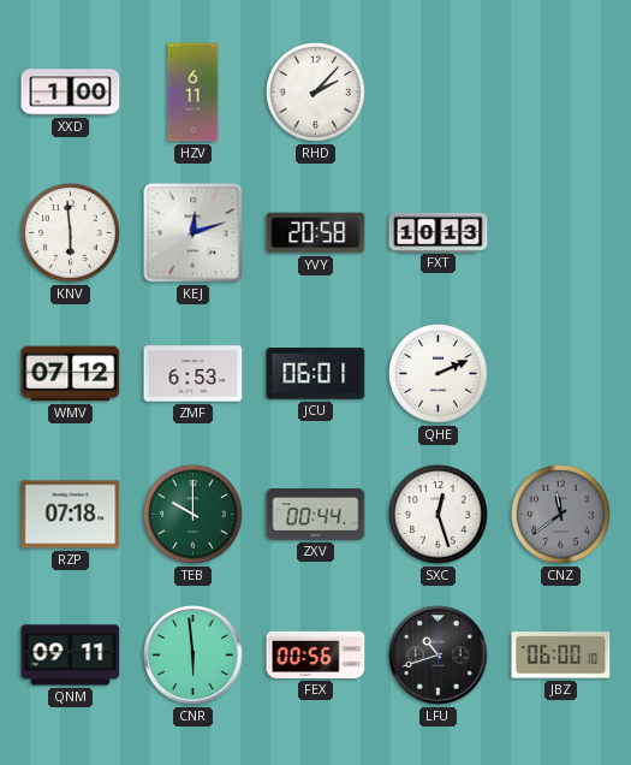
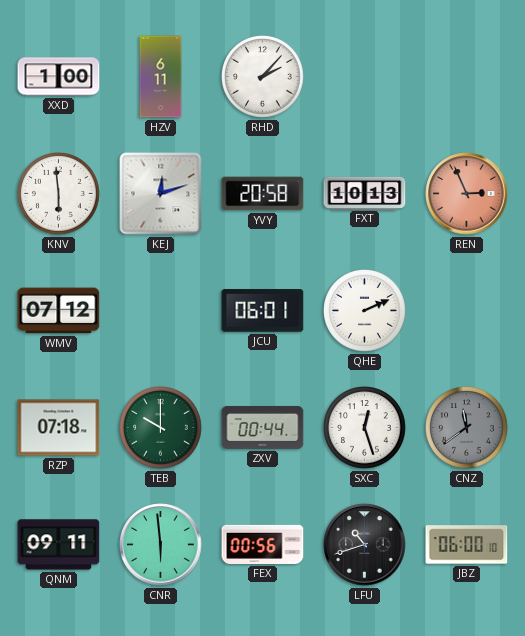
REN: none -> 2:56 (467, 194)
ZMF: 6:53 -> none (194, 374)
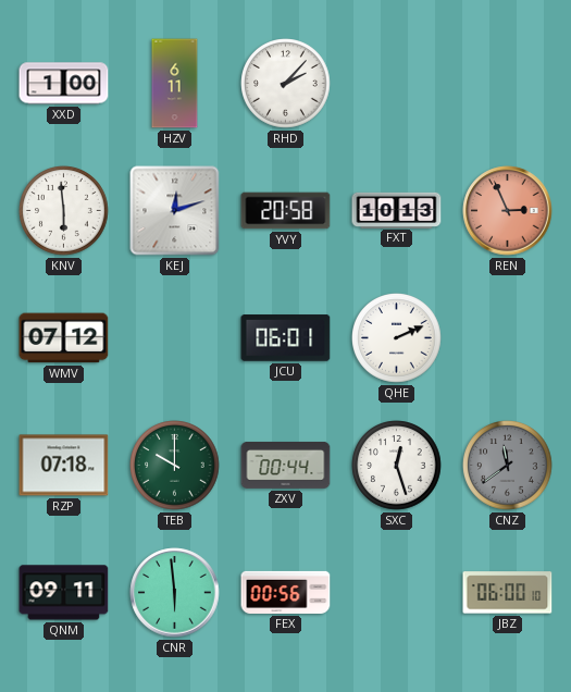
LFU: 10:42 -> none (365, 545)
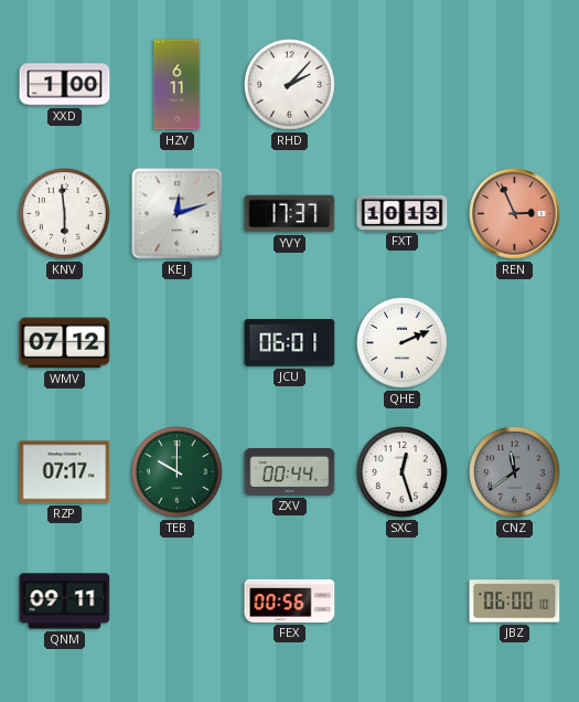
YVY: 20:58 -> 17:37 (290, 214)
RZP: 07:18 -> 07:17 (65, 472)
CNR: 5:59 -> none (175, 593)
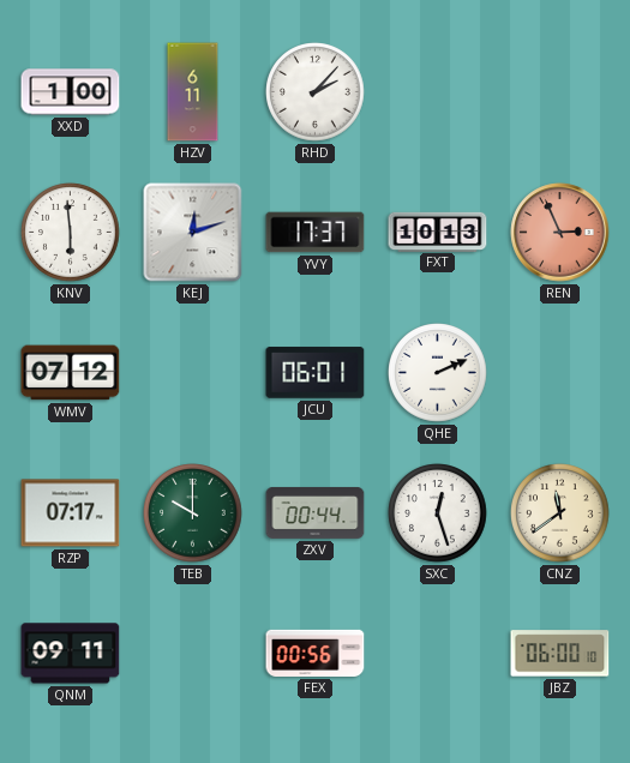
CNZ dial: grey -> cream (560, 513)
